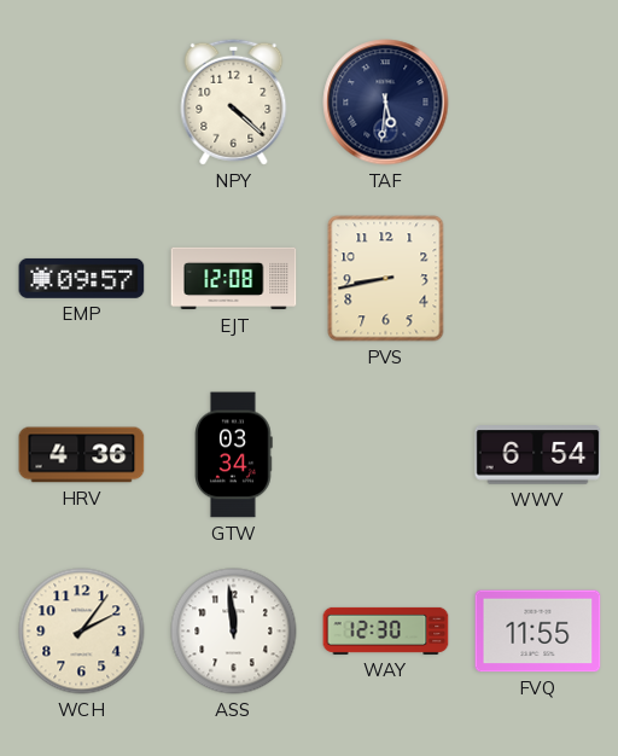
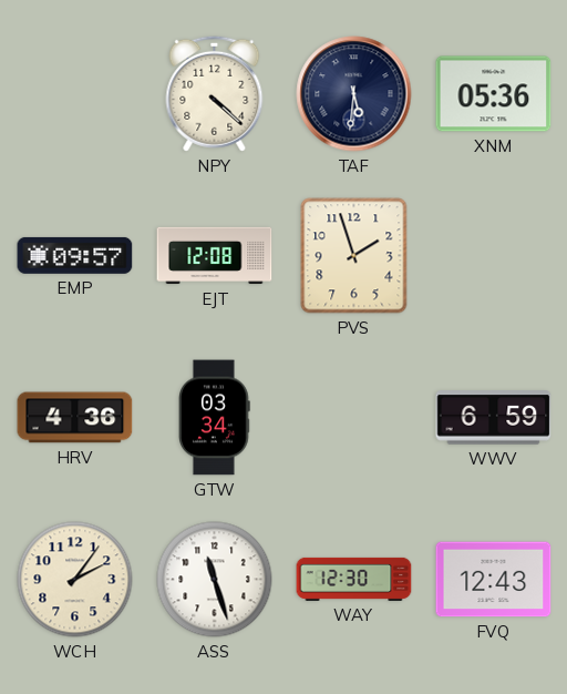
XNM: none -> 05:36 (494, 94)
PVS: 8:43 -> 1:57 (354, 256)
WWV: 6:54 -> 6:59 (494, 418)
ASS: 11:59 -> 11:27 (215, 580)
FVQ: 11:55 -> 12:43 (494, 580)
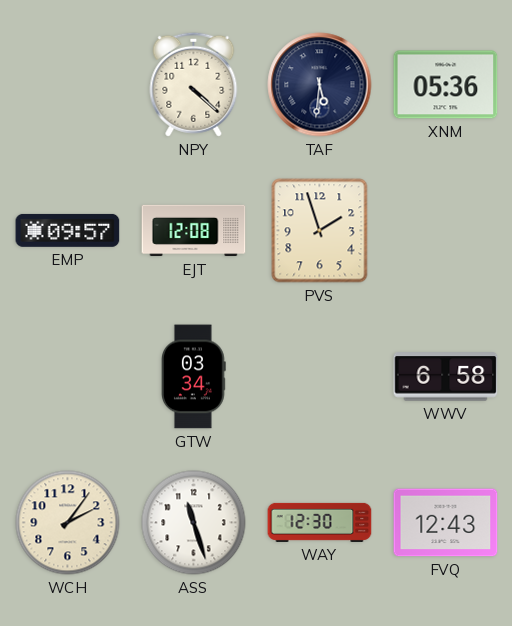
HRV: 4:36 -> none (75, 418)
WWV: 6:59 -> 6:58 (446, 377)
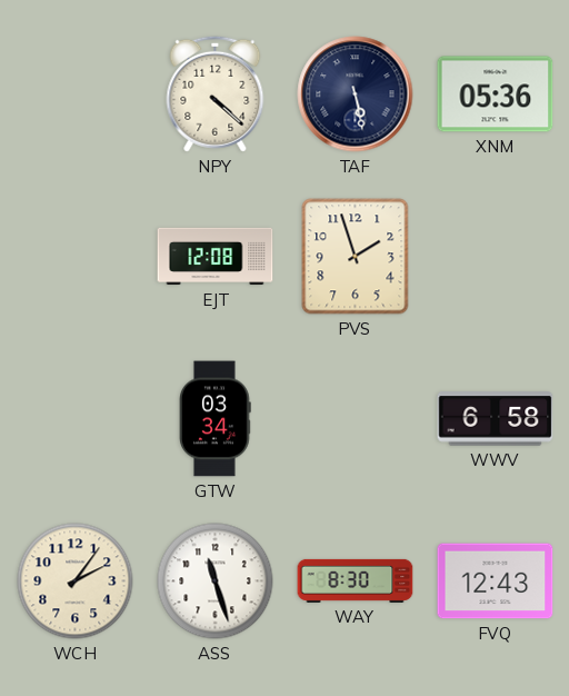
TAF: 5:31 -> 5:28 (356, 95)
EMP: 09:57 -> none (68, 230)
WAY: 12:30 -> 8:30 (356, 580)
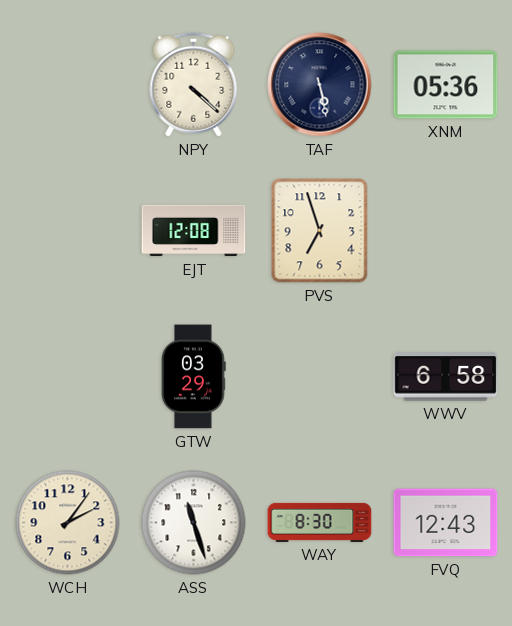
PVS: 1:57 -> 6:57 (320, 231)
GTW: 03:34 -> 03:29 (194, 377)
